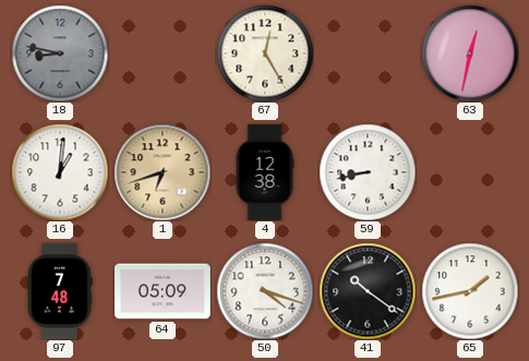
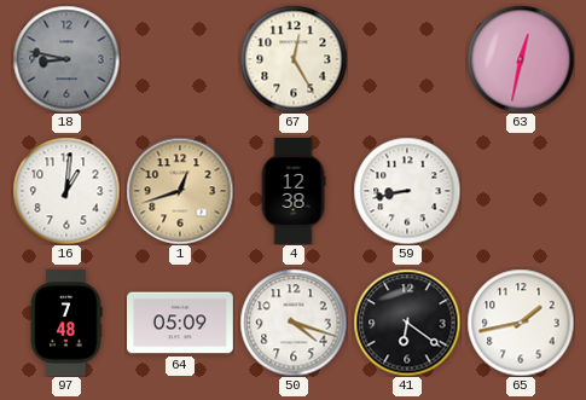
1: 6:42 -> 12:42 (180, 191)
41: 10:21 -> 6:21 (407, 323)
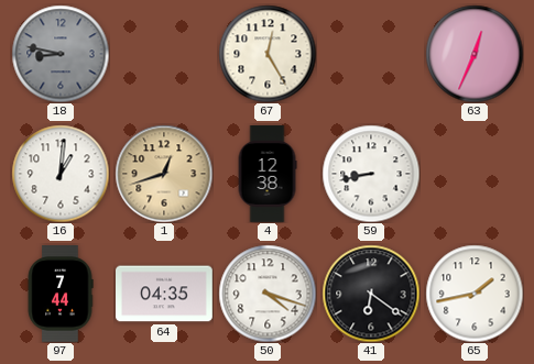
63: 12:32 -> 12:34 (475, 54)
97: 7:48 -> 7:44 (61, 295)
64: 05:09 -> 04:35 (165, 294)
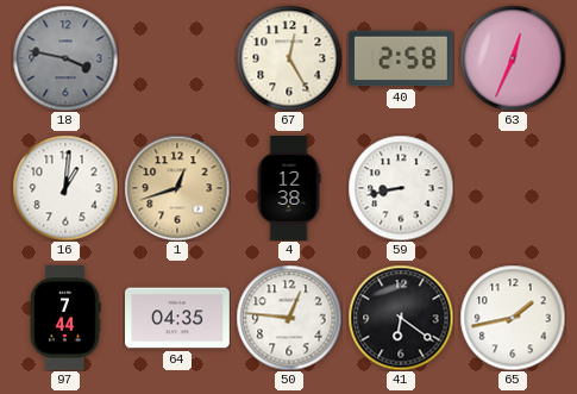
18: 8:47 -> 3:47 (65, 58)
40: none -> 2:58 (401, 58)
50: 4:18 -> 12:46 (289, 318)
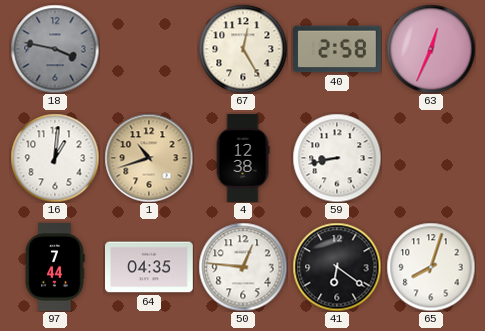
1: 12:42 -> 10:42 (149, 158)
65: 1:43 -> 8:03 (431, 267)
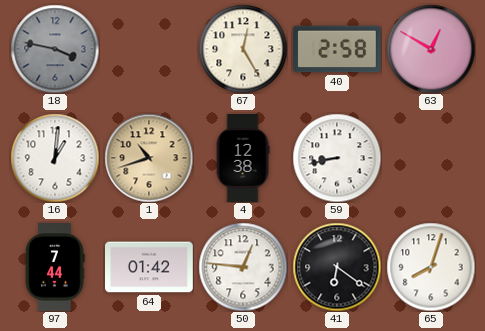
63: 12:34 -> 12:50 (431, 49)
64: 04:35 -> 01:42 (150, 267)
